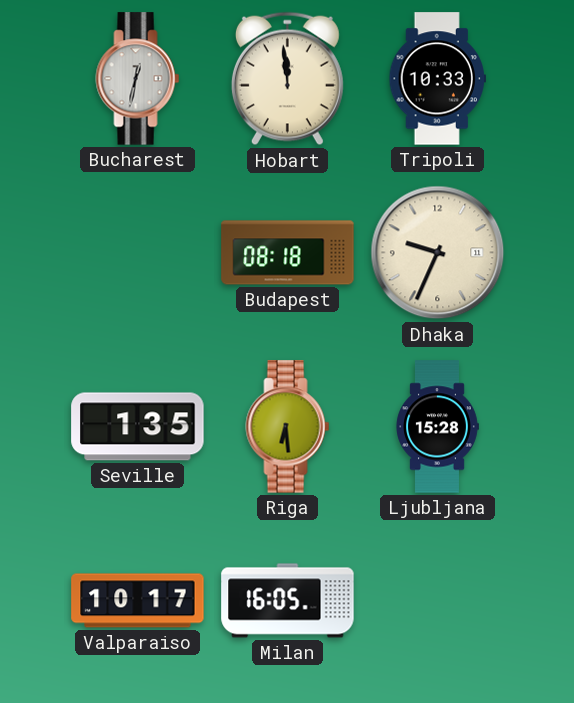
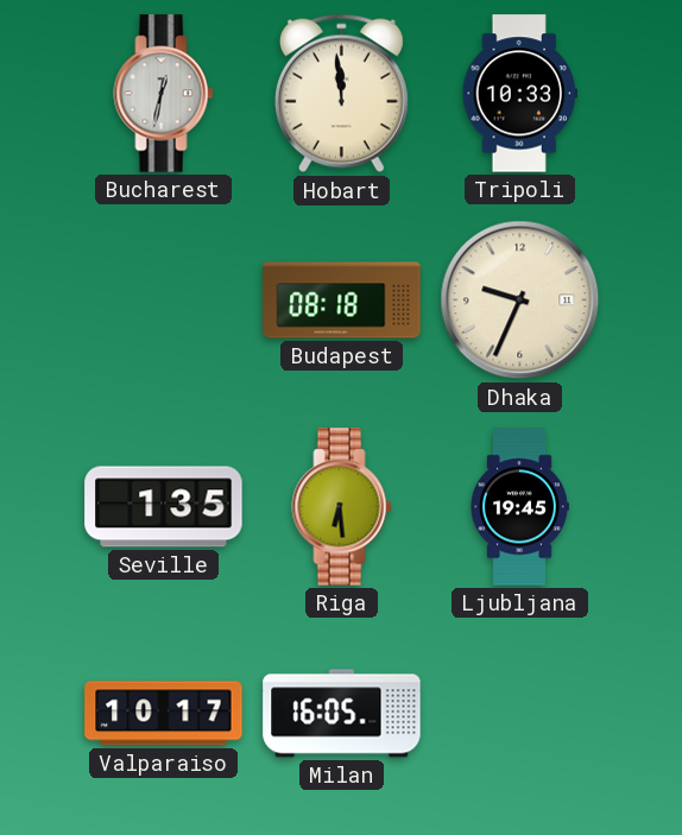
Ljubljana: 15:28 -> 19:45 (519, 507)
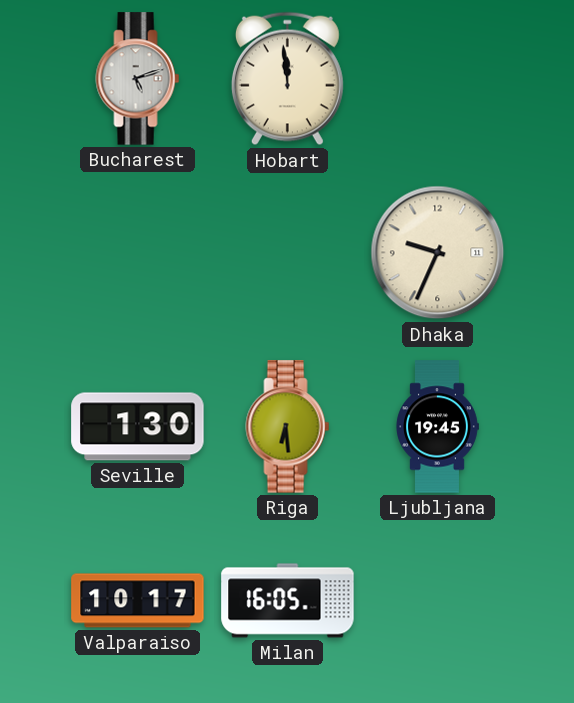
Bucharest: 12:32 -> 5:12 (138, 79)
Tripoli: 10:33 -> none (519, 94)
Budapest: 08:18 -> none (342, 301)
Seville: 1:35 -> 1:30 (138, 427)
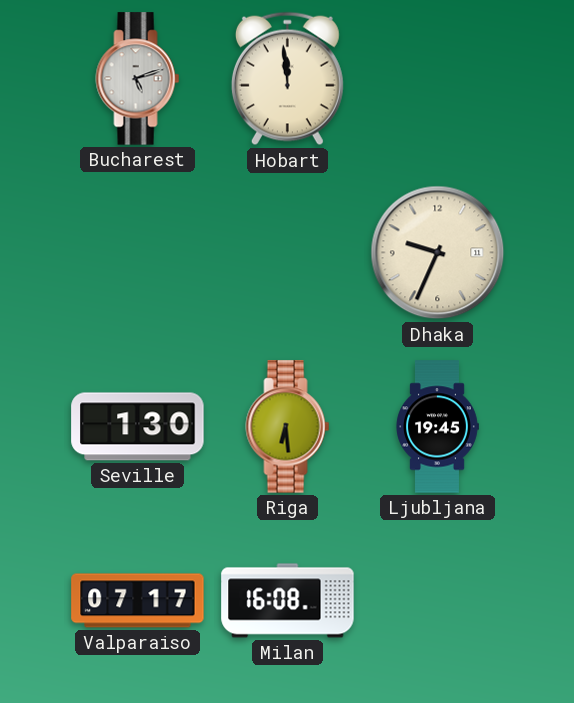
Valparaiso: 10:17 -> 07:17 (138, 601)
Milan: 16:05 -> 16:08 (288, 601)
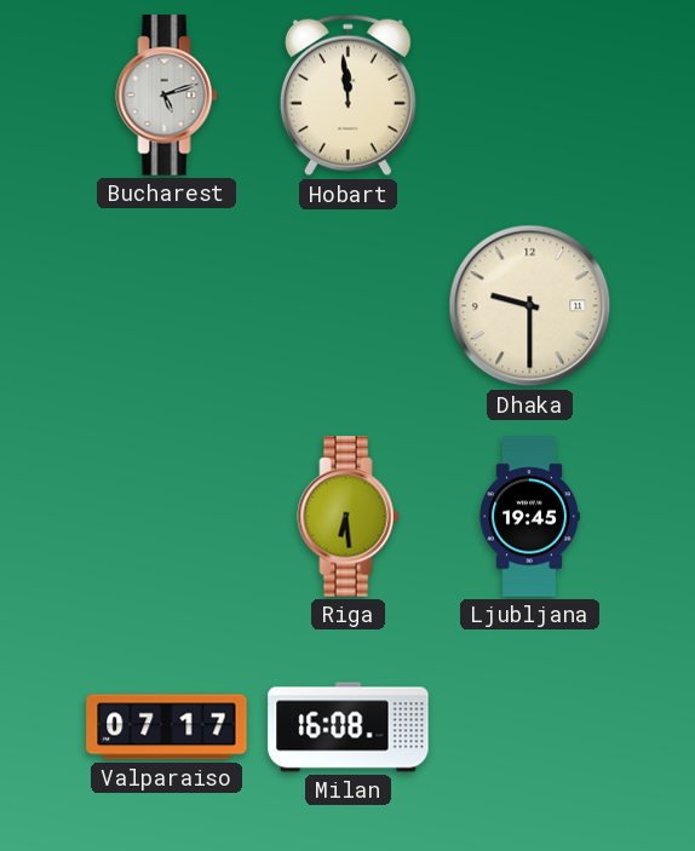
Dhaka: 9:34 -> 9:30 (530, 306)
Seville: 1:30 -> none (138, 427)
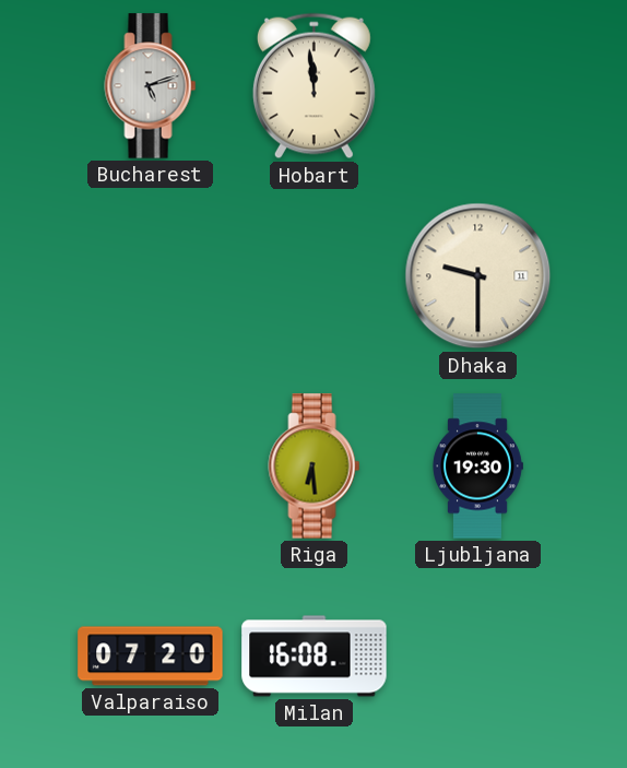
Ljubljana: 19:45 -> 19:30 (477, 466)
Valparaiso: 07:17 -> 07:20 (151, 657)
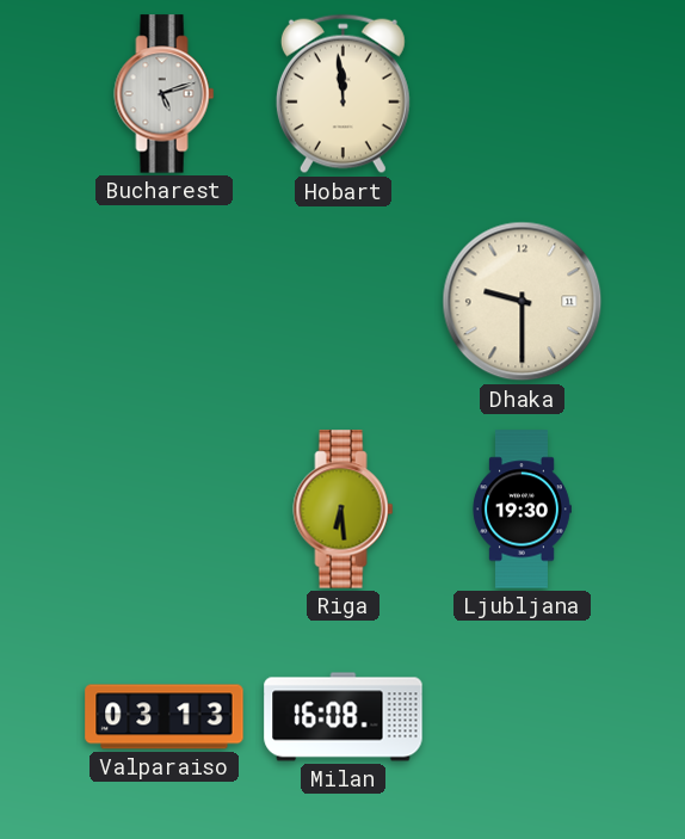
Valparaiso: 07:20 -> 03:13 (165, 717)
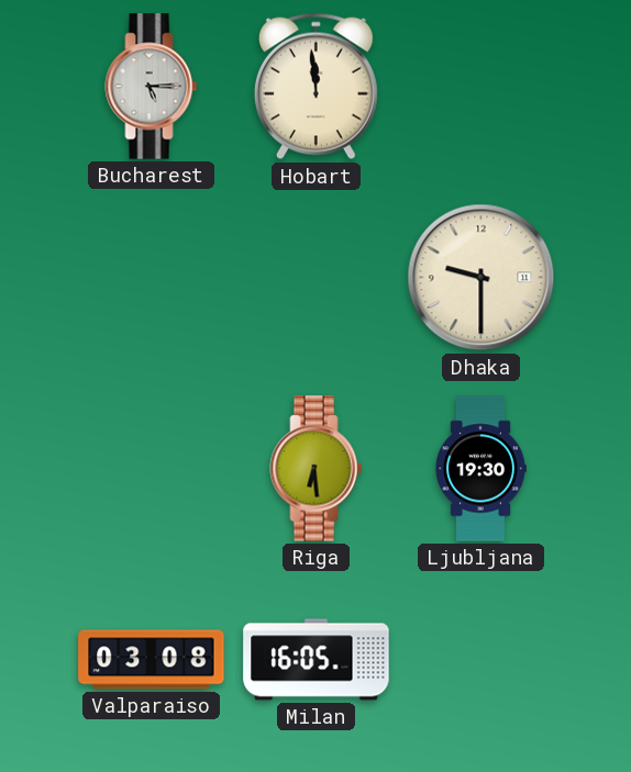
Bucharest: 5:12 -> 5:15 (152, 87)
Valparaiso: 03:13 -> 03:08 (152, 660)
Milan: 16:08 -> 16:05 (317, 660)
